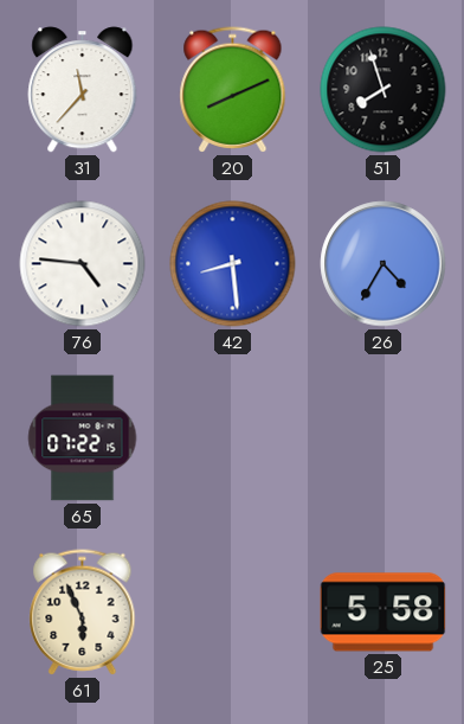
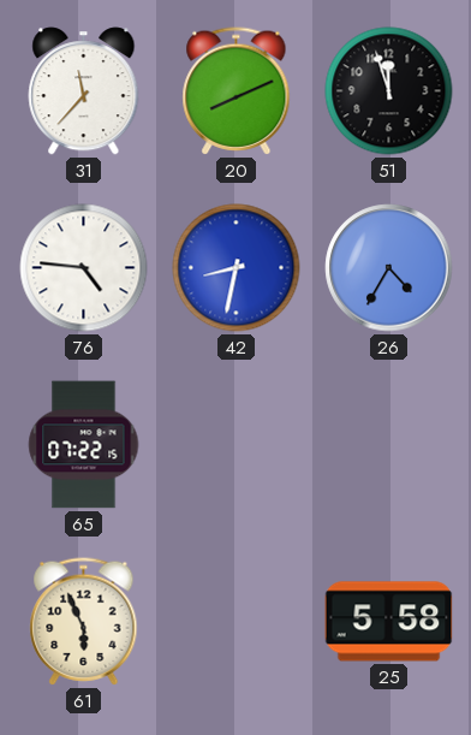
51: 7:57 -> 11:57 (389, 91)
42: 8:29 -> 8:32 (237, 268)
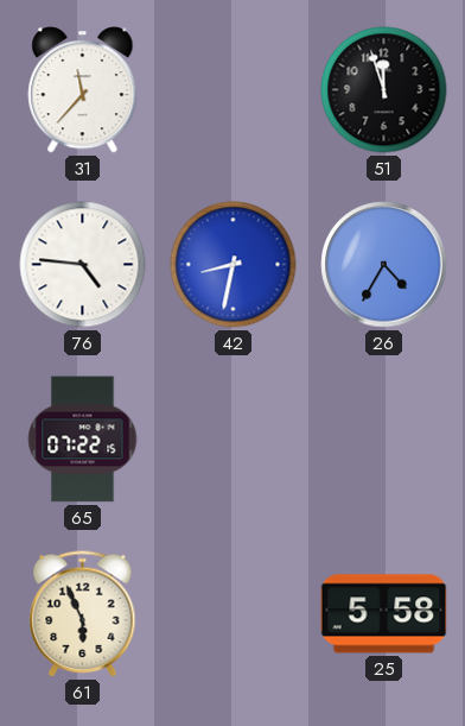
20: 8:11 -> none (237, 91)
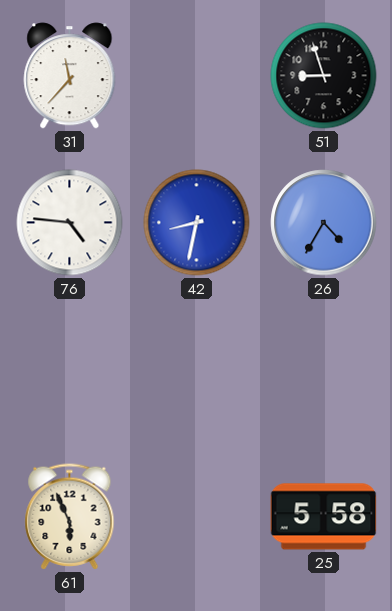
51: 11:57 -> 8:57 (324, 76)
65: 07:22 -> none (83, 440)
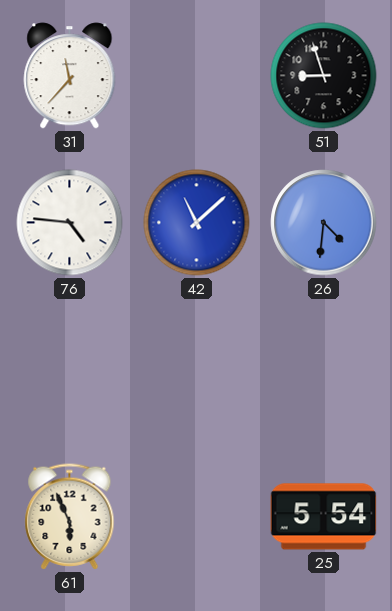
42: 8:32 -> 11:08 (197, 223)
26: 4:35 -> 4:31 (324, 223)
25: 5:58 -> 5:54 (324, 517)
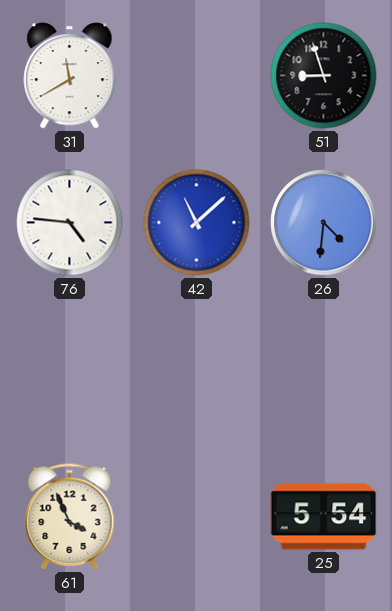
31: 11:37 -> 11:40 (70, 76)
61: 5:56 -> 3:56 (70, 517)
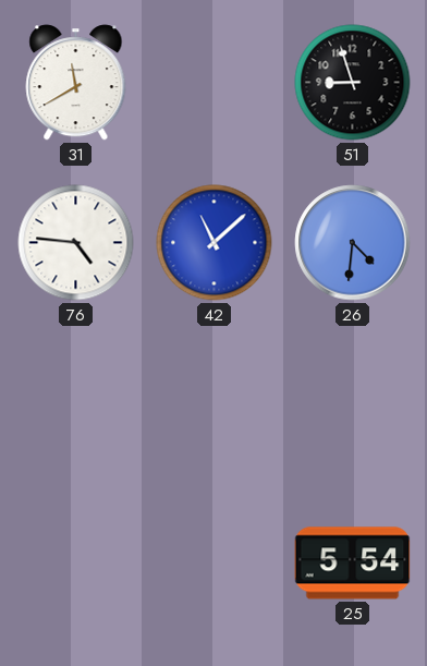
61: 3:56 -> none (70, 517)
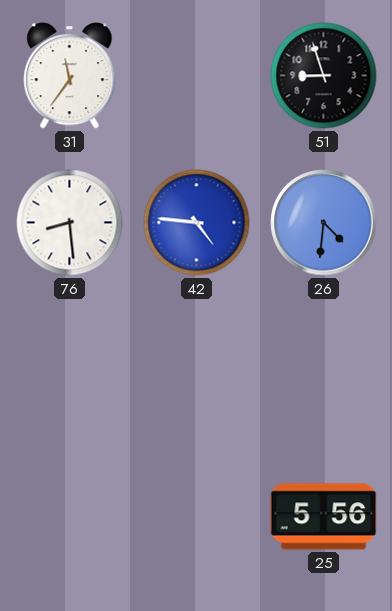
31: 11:40 -> 11:36 (70, 76)
76: 4:46 -> 8:29 (70, 223)
42: 11:08 -> 4:46 (197, 223)
25: 5:54 -> 5:56 (324, 517)
